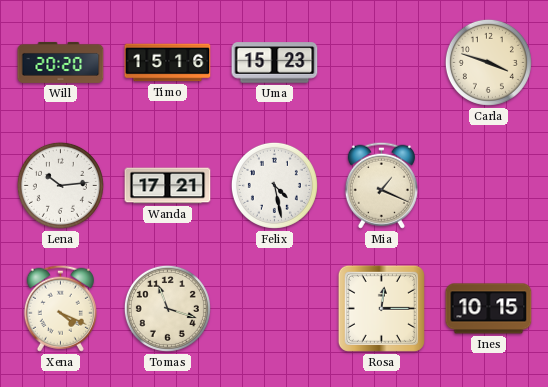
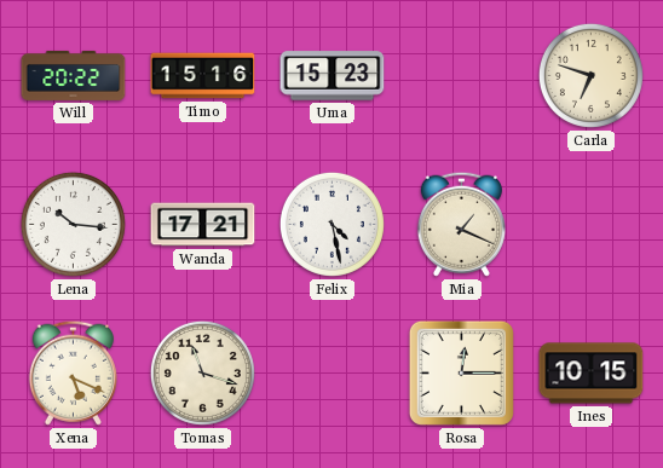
Will: 20:20 -> 20:22 (74, 75)
Carla: 3:48 -> 6:48 (590, 75)
Lena: 10:14 -> 10:16 (73, 224)
Xena: 4:19 -> 5:19 (73, 372)
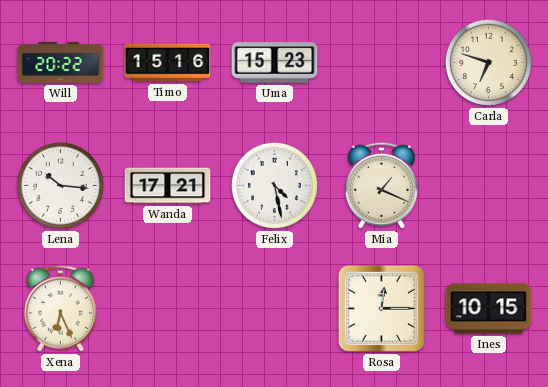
Xena: 5:19 -> 6:26 (60, 308)
Tomas: 11:18 -> none (202, 372)
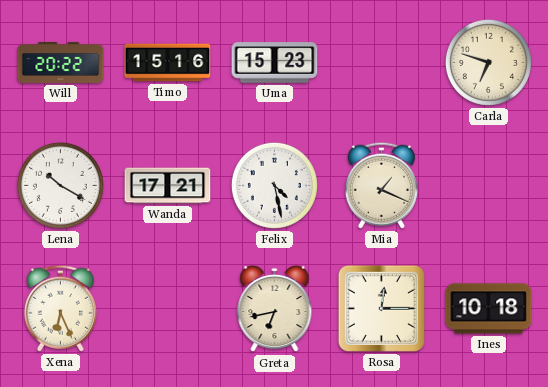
Lena: 10:16 -> 10:20 (60, 185)
Greta: none -> 6:43 (275, 309)
Ines: 10:15 -> 10:18 (489, 309)
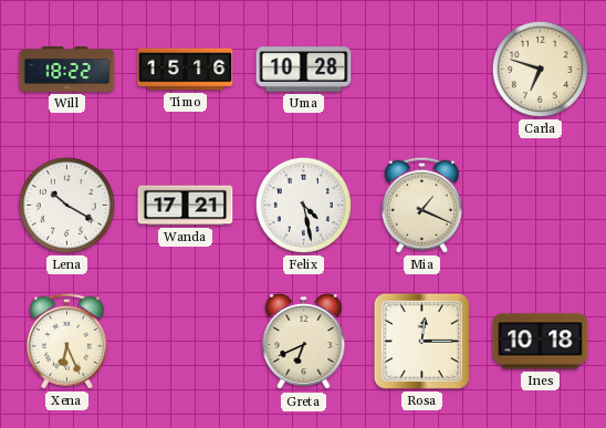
Will: 20:22 -> 18:22 (67, 69)
Uma: 15:23 -> 10:28 (304, 70)
Greta: 6:43 -> 6:41 (304, 342)
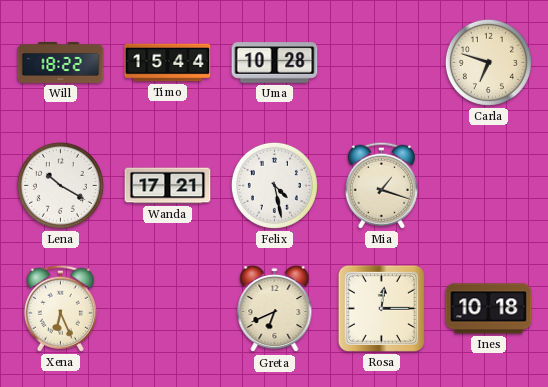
Timo: 15:16 -> 15:44 (168, 63)
Mia: 1:19 -> 1:18 (381, 185)
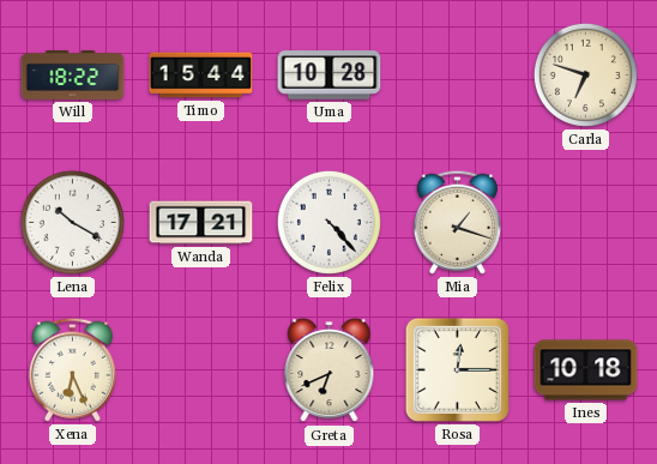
Felix: 4:28 -> 4:23 (328, 222)
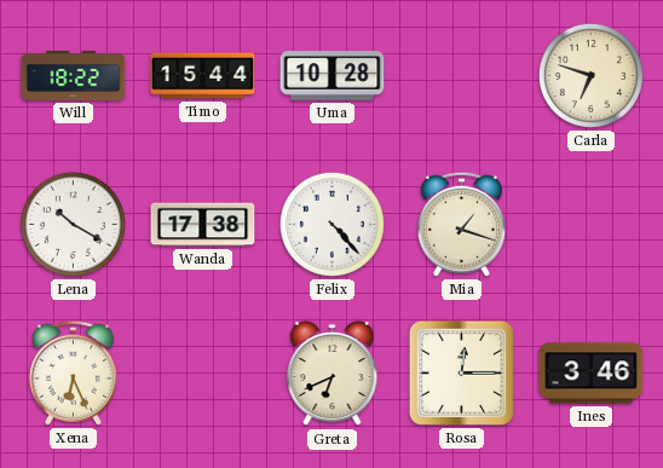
Wanda: 17:21 -> 17:38 (203, 225)
Ines: 10:18 -> 3:46 (592, 374)
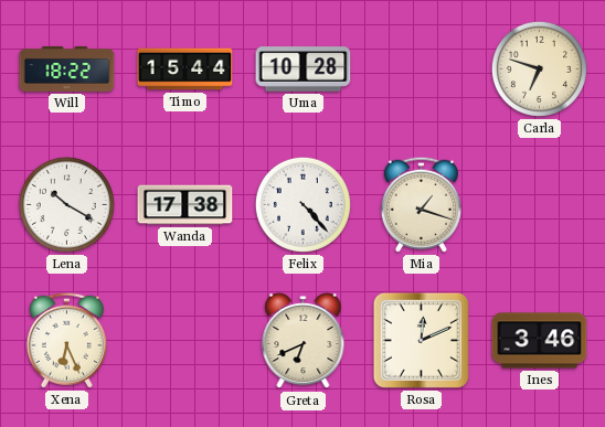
Rosa: 12:15 -> 12:11 (421, 340)
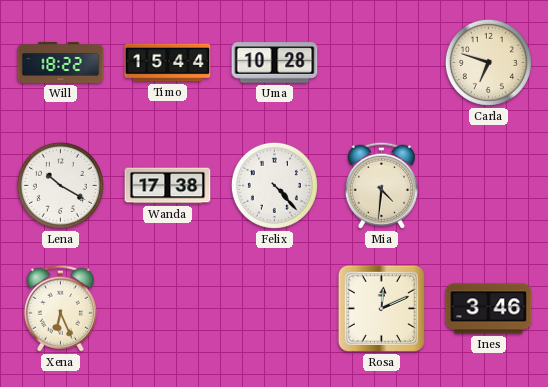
Mia: 1:18 -> 4:31 (381, 185)
Greta: 6:41 -> none (304, 341)
